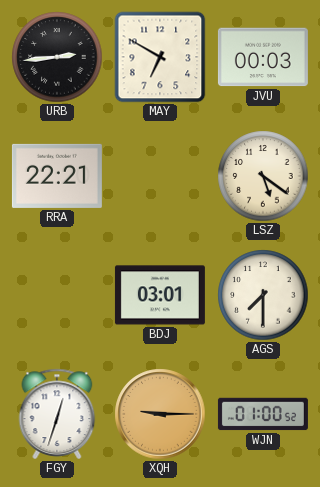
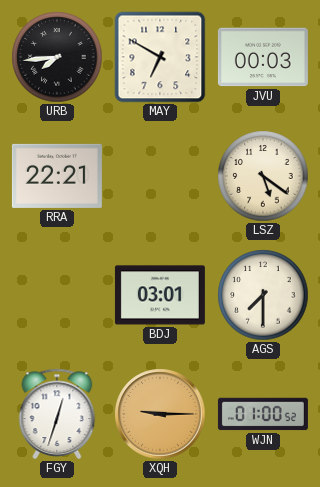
URB: 2:44 -> 7:44 (57, 57)
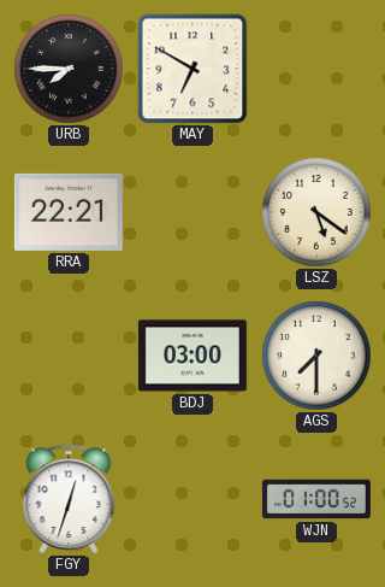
URB: 7:44 -> 7:45 (69, 69)
JVU: 00:03 -> none (263, 57)
BDJ: 03:01 -> 03:00 (192, 356)
XQH: 9:15 -> none (160, 414)
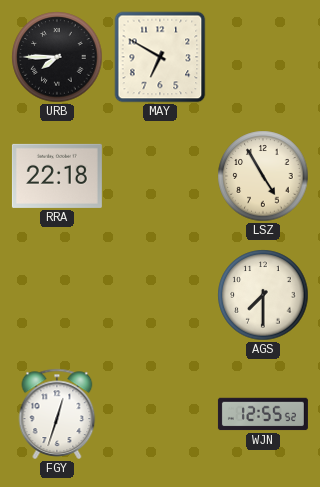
RRA: 22:21 -> 22:18 (57, 176)
LSZ: 5:21 -> 4:55 (263, 176)
BDJ: 03:00 -> none (192, 356)
WJN: 01:00 -> 12:55 (263, 414)
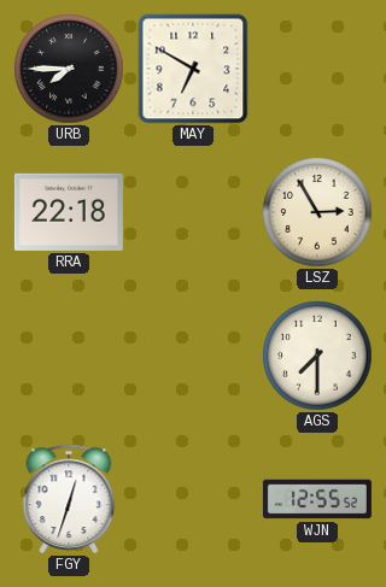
LSZ: 4:55 -> 2:55 (317, 212)
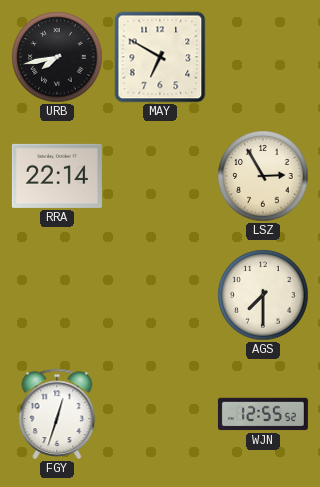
URB: 7:45 -> 7:43 (57, 57)
RRA: 22:18 -> 22:14 (57, 176)
